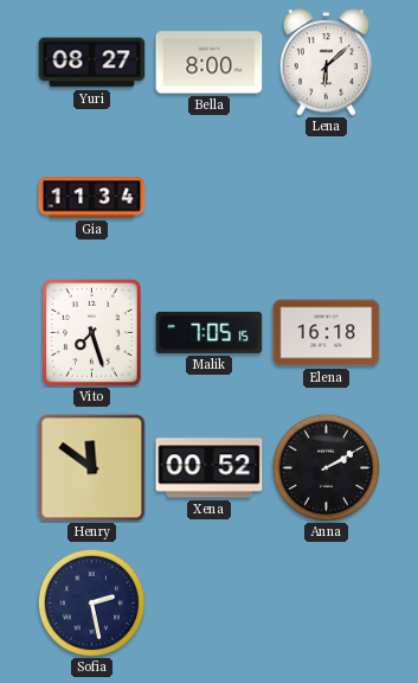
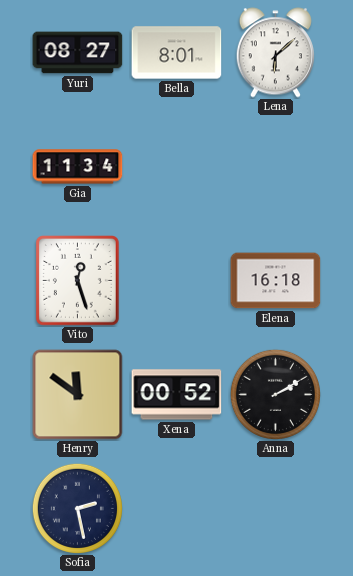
Bella: 8:00 -> 8:01 (177, 53)
Vito: 7:27 -> 12:27 (78, 281)
Malik: 7:05 -> none (210, 332)
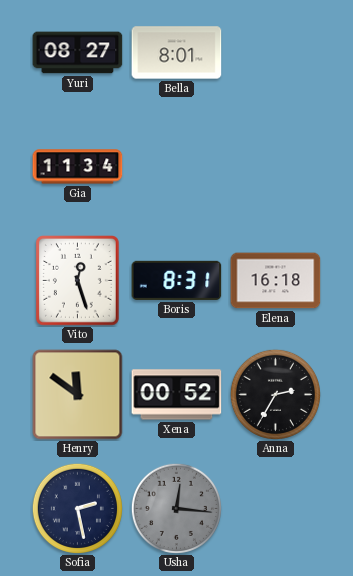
Lena: 6:08 -> none (275, 53)
Boris: none -> 8:31 (177, 280)
Anna: 2:10 -> 2:35 (275, 394)
Usha: none -> 12:16 (176, 508)
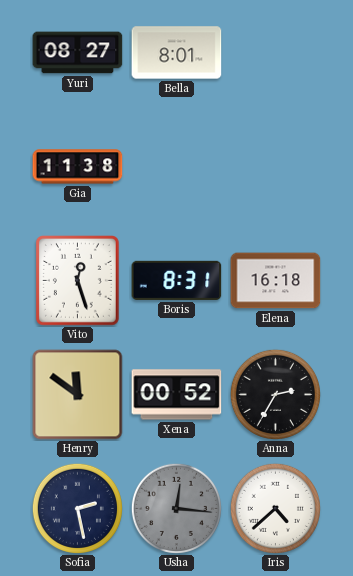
Gia: 11:34 -> 11:38 (78, 167)
Iris: none -> 4:38 (275, 508)
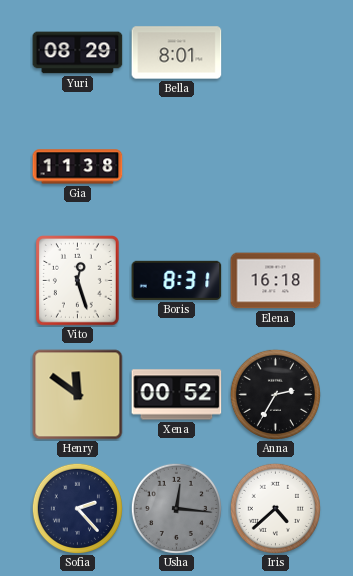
Yuri: 08:27 -> 08:29 (78, 53)
Sofia: 2:28 -> 2:23 (77, 508)
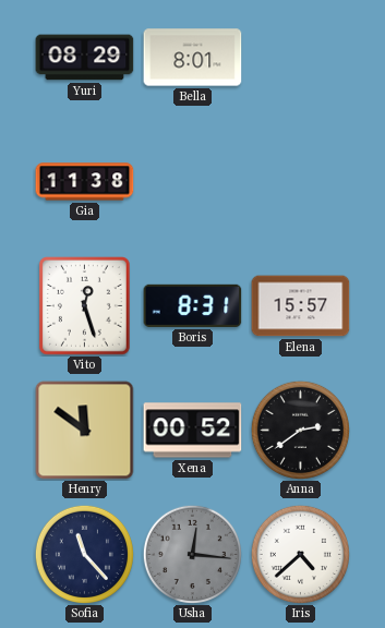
Elena: 16:18 -> 15:57 (301, 306)
Anna: 2:35 -> 2:39 (300, 430)
Sofia: 2:23 -> 11:23 (84, 554)
